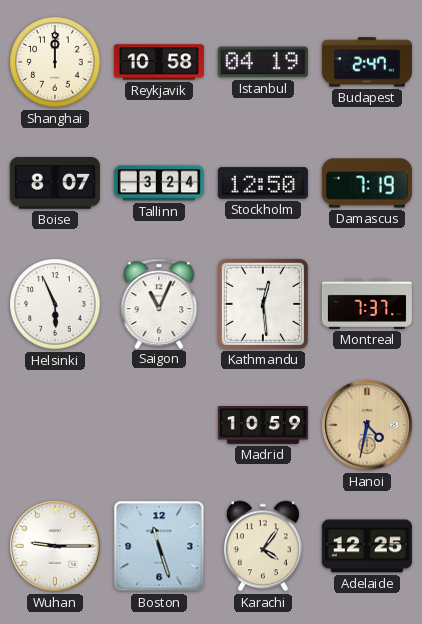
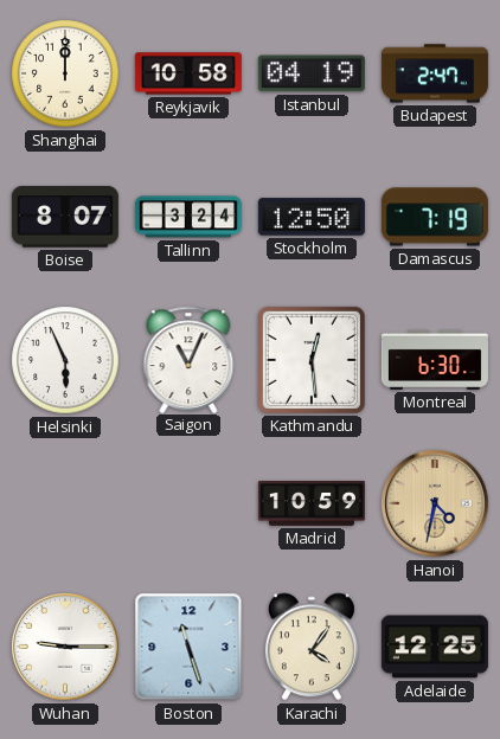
Montreal: 7:37 -> 6:30 (435, 360)
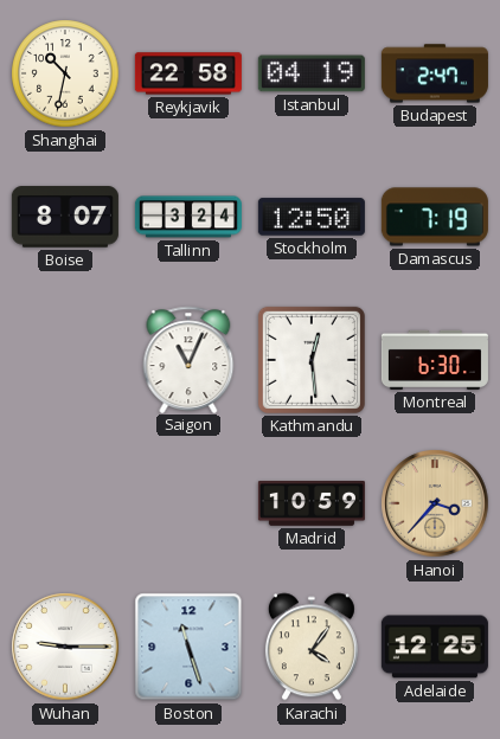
Shanghai: 12:00 -> 10:32 (65, 73)
Reykjavik: 10:58 -> 22:58 (188, 73)
Helsinki: 5:56 -> none (65, 360)
Hanoi: 4:32 -> 3:37 (435, 503)
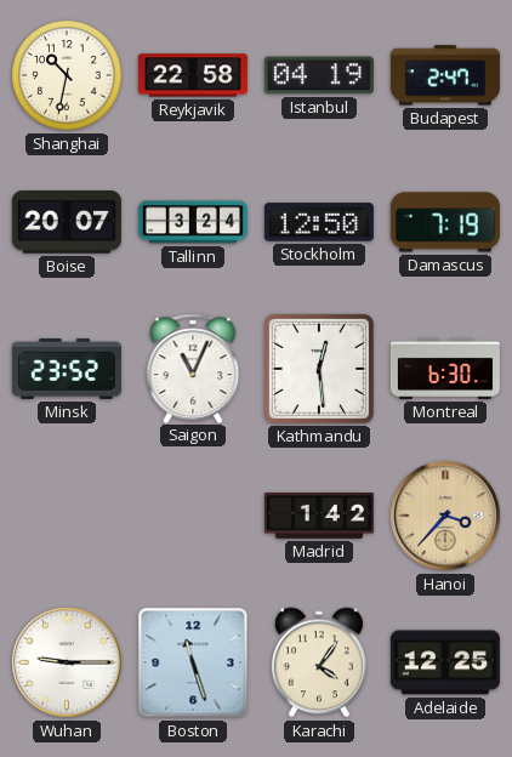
Boise: 8:07 -> 20:07 (67, 222)
Minsk: none -> 23:52 (67, 369)
Madrid: 10:59 -> 1:42 (319, 517)
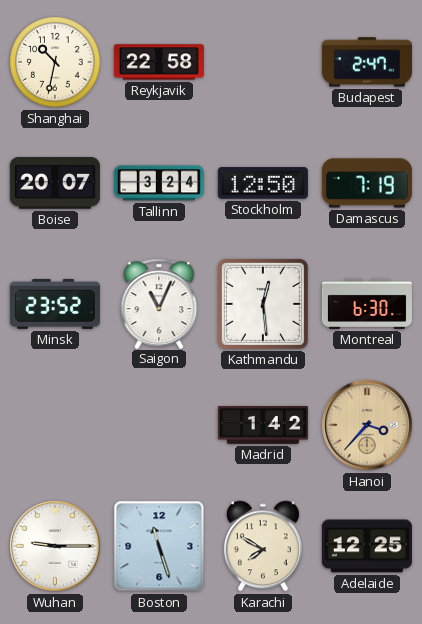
Istanbul: 04:19 -> none (319, 75)
Karachi: 4:06 -> 7:50 (263, 546)
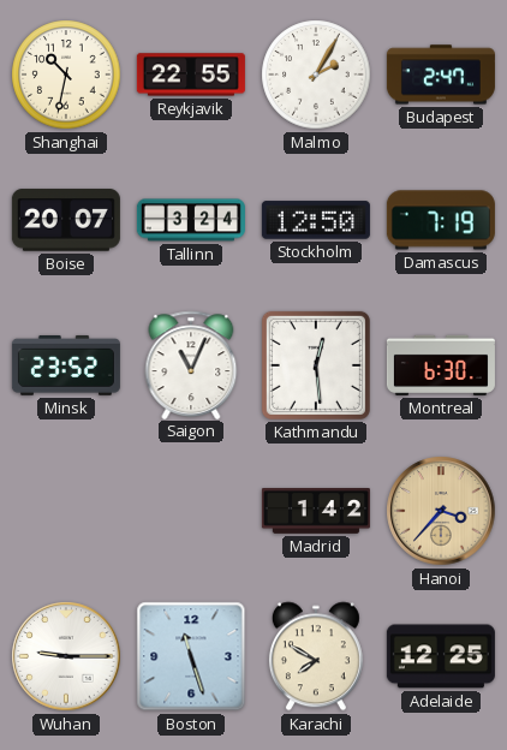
Reykjavik: 22:58 -> 22:55 (191, 75)
Malmo: none -> 2:05 (316, 75)
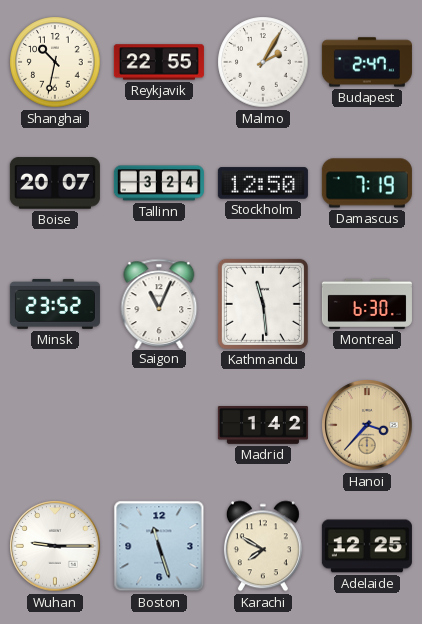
Kathmandu: 12:29 -> 11:29 (263, 304)
